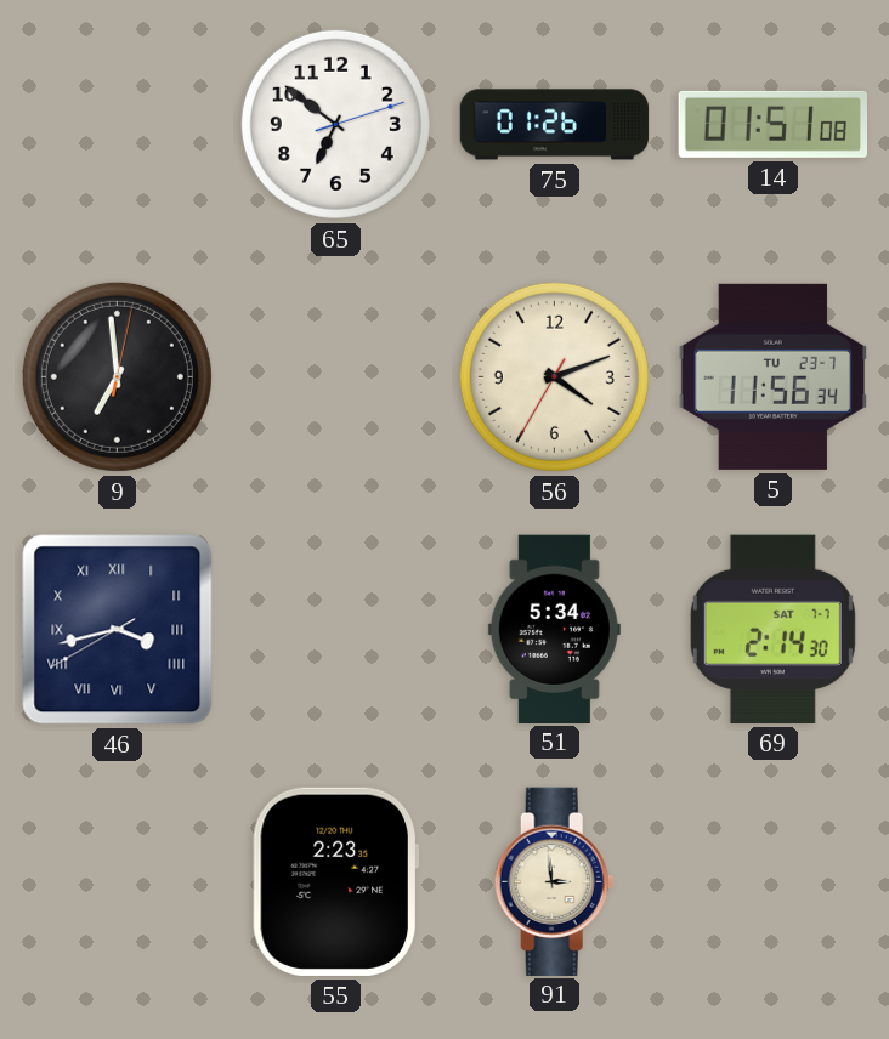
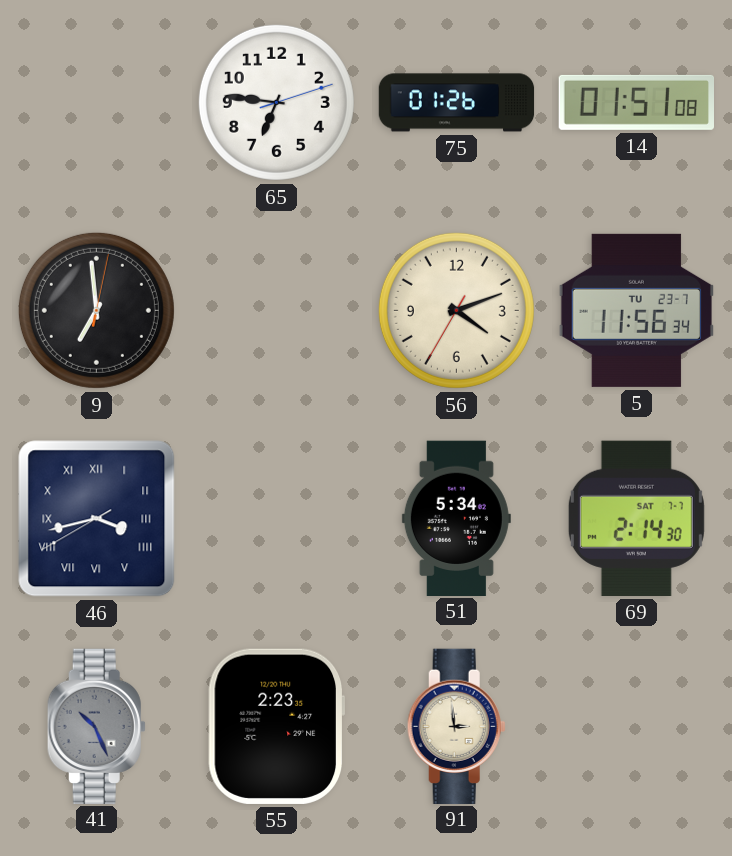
65: 6:51 -> 6:46 (276, 102)
41: none -> 10:26 (96, 726)
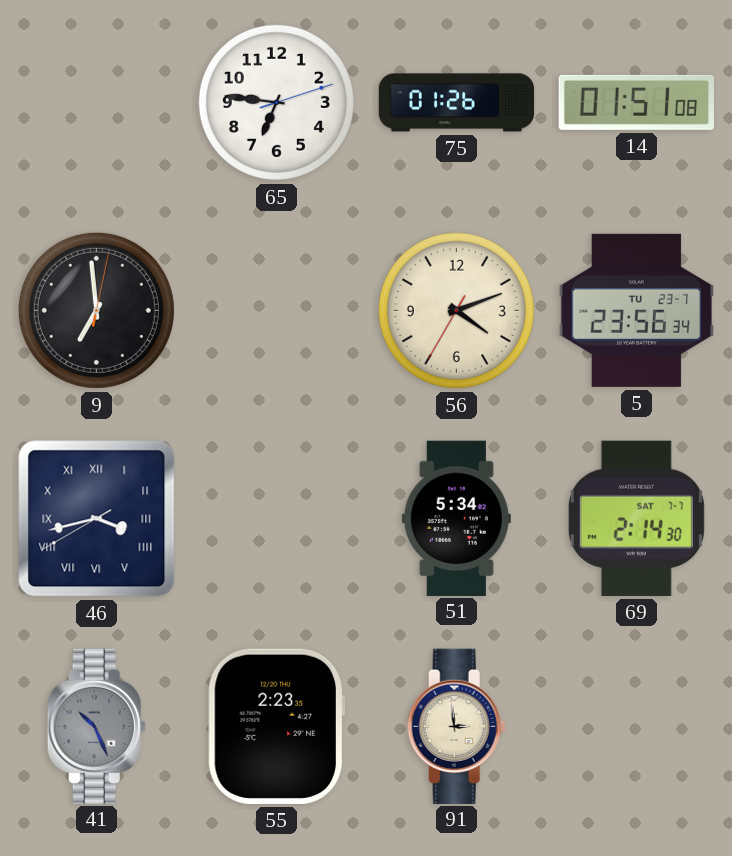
5: 11:56 -> 23:56 (636, 310)
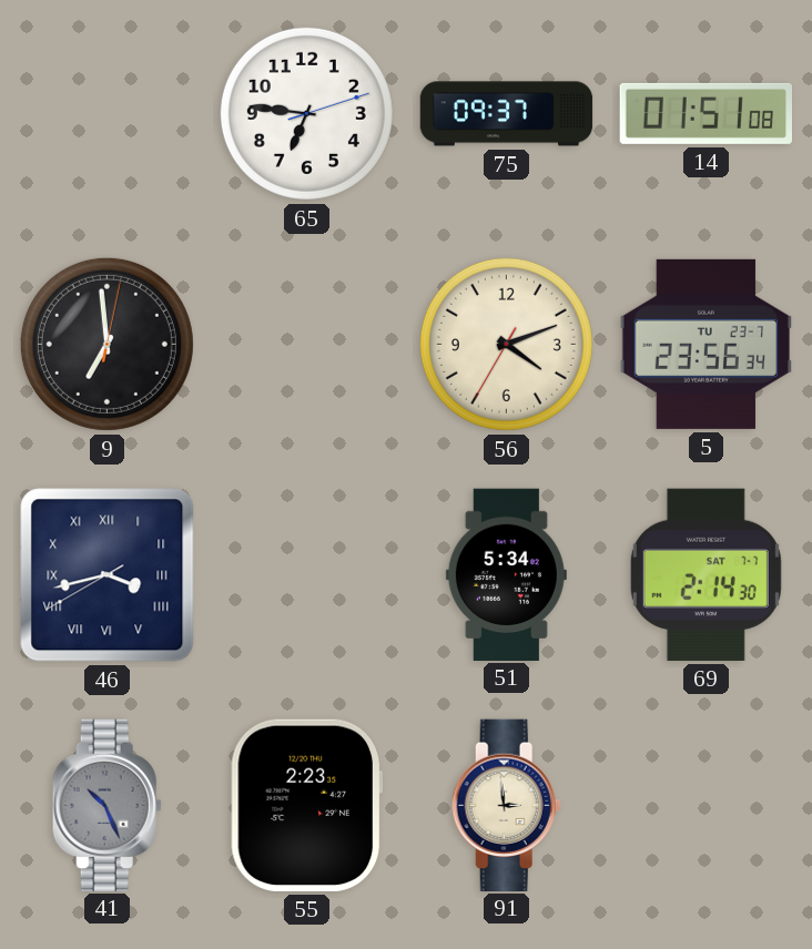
75: 01:26 -> 09:37 (507, 114)
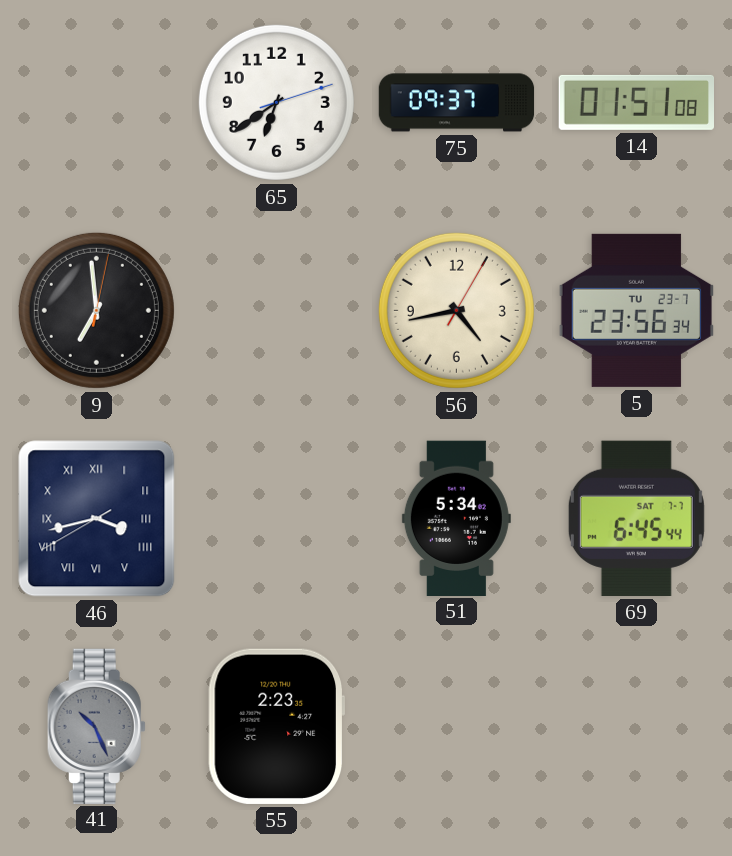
65: 6:46 -> 6:39 (276, 102)
56: 4:11 -> 4:43 (456, 310)
69: 2:14 -> 6:45 (636, 518)
91: 2:59 -> none (506, 805)
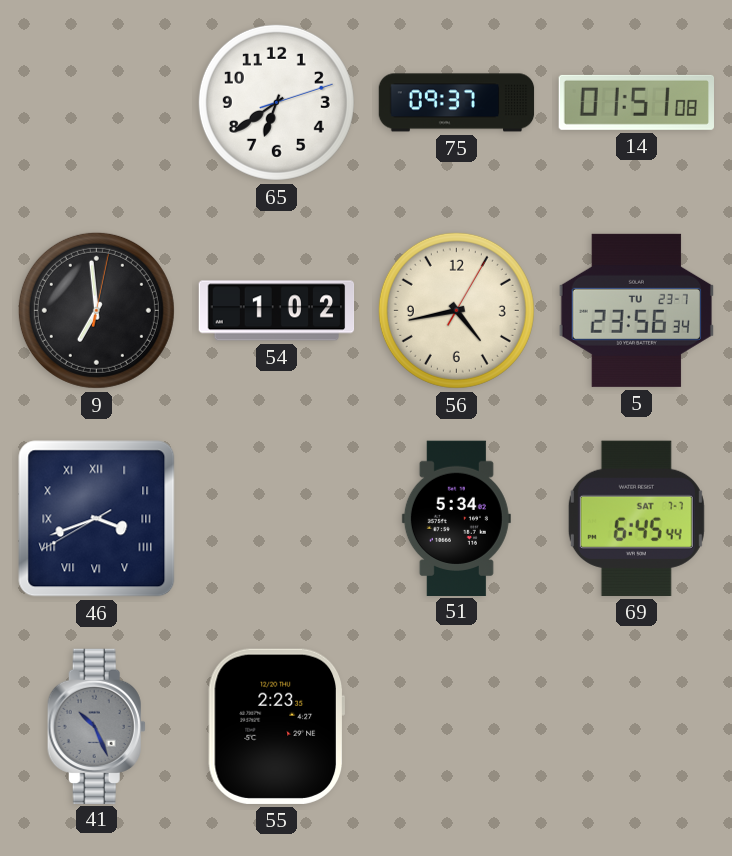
54: none -> 1:02 (277, 311)
46: 3:42 -> 3:41 (97, 519)
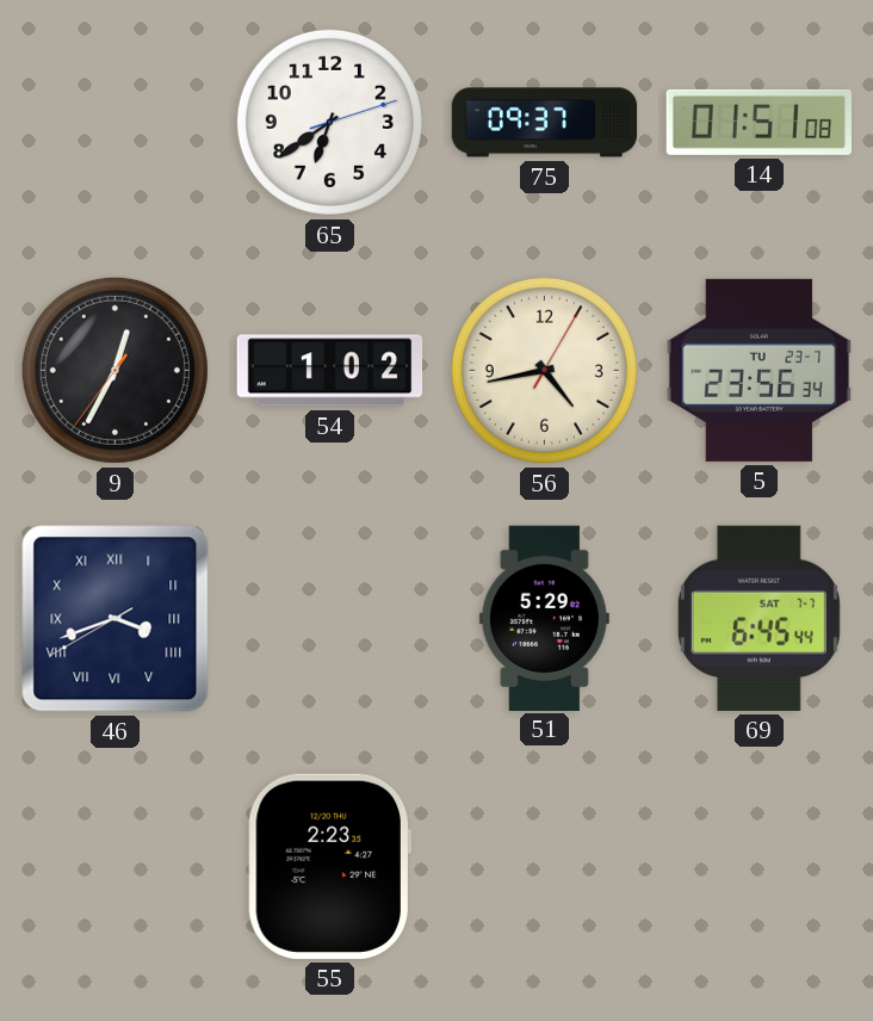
9: 6:59 -> 12:34 (114, 370)
51: 5:34 -> 5:29 (544, 618)
41: 10:26 -> none (96, 726)
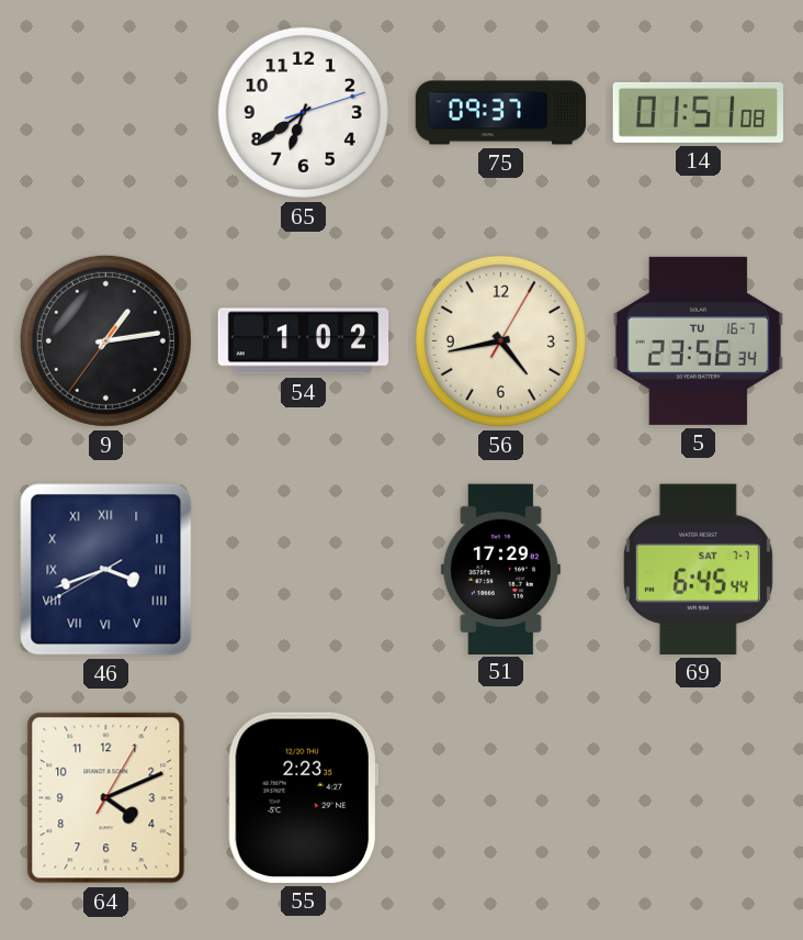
9: 12:34 -> 1:13 (105, 340)
5 date: TU 23-7 -> TU 16-7 (698, 340)
51: 5:29 -> 17:29 (500, 569)
64: none -> 4:11 (106, 798)
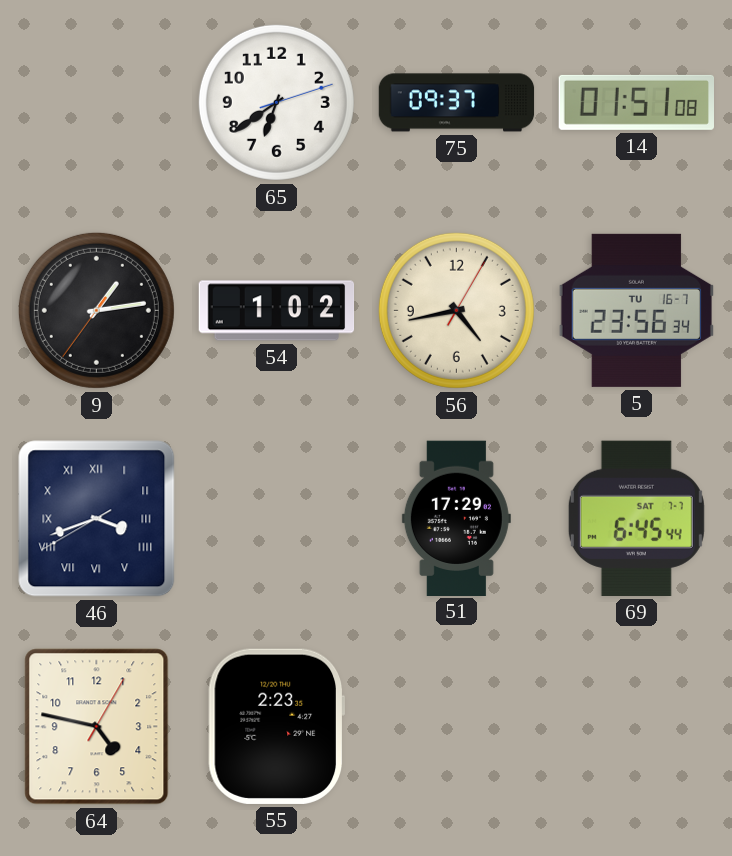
64: 4:11 -> 4:47 (97, 727)
